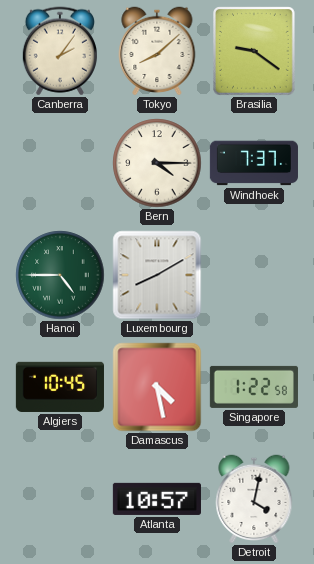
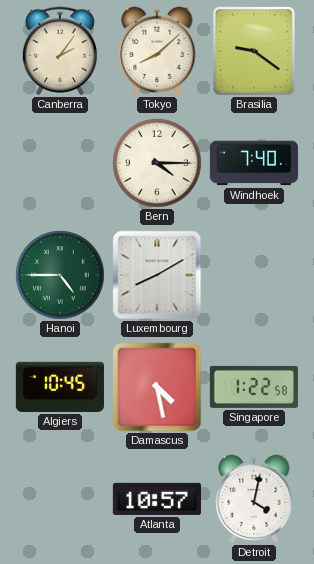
Windhoek: 7:37 -> 7:40 (254, 163)
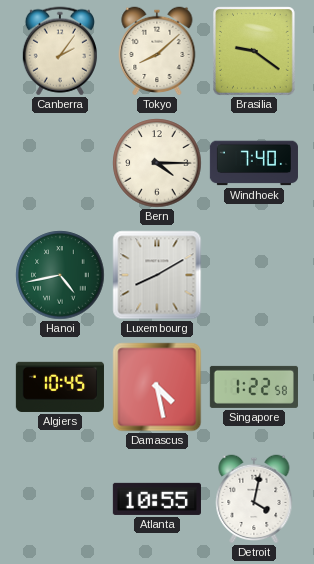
Hanoi: 4:45 -> 4:43 (60, 275)
Atlanta: 10:57 -> 10:55 (157, 499)
